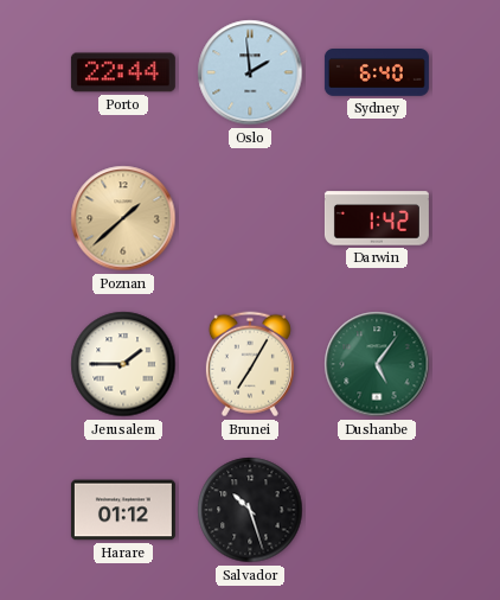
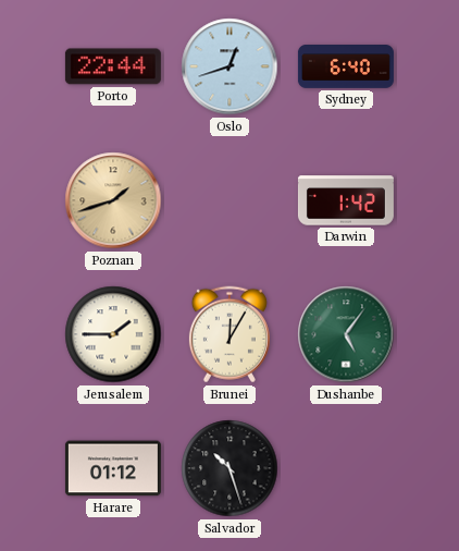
Oslo: 1:59 -> 12:42 (230, 66)
Poznan: 1:38 -> 1:42 (113, 200)
Brunei: 7:05 -> 12:05 (230, 334)
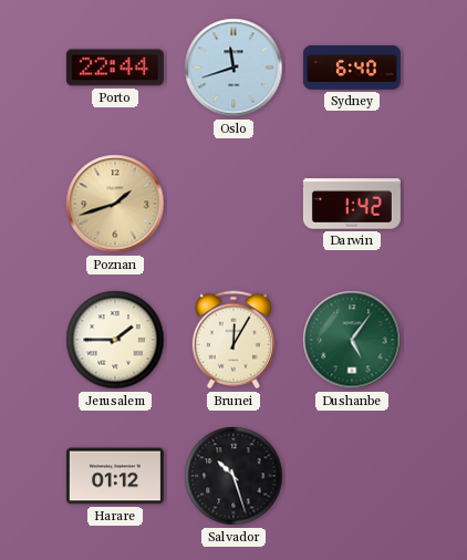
Oslo: 12:42 -> 11:42 (233, 68)
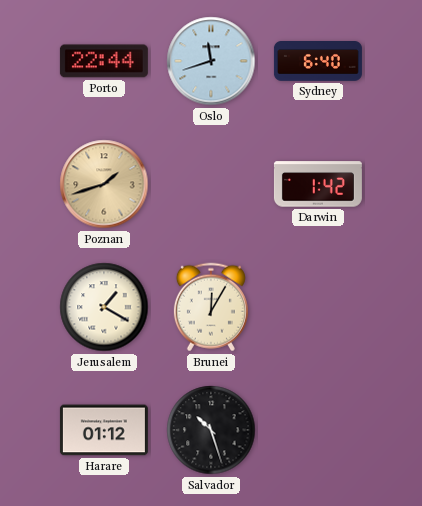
Jerusalem: 1:45 -> 1:20 (104, 307)
Dushanbe: 5:06 -> none (352, 340)
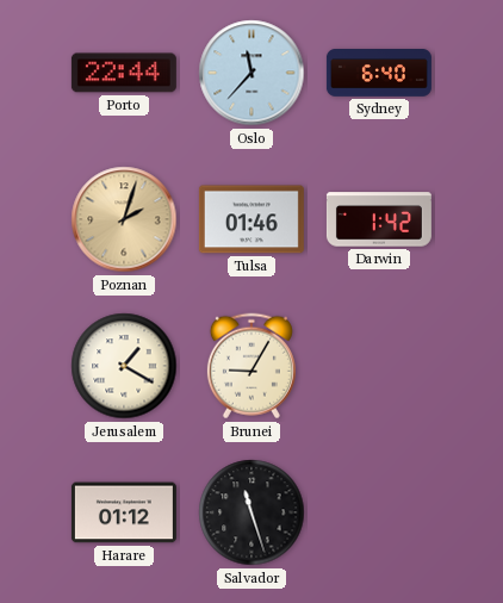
Oslo: 11:42 -> 11:37 (251, 73)
Poznan: 1:42 -> 2:03 (124, 219)
Tulsa: none -> 01:46 (251, 219)
Brunei: 12:05 -> 9:05 (251, 366)
Salvador: 10:27 -> 11:27 (251, 512)
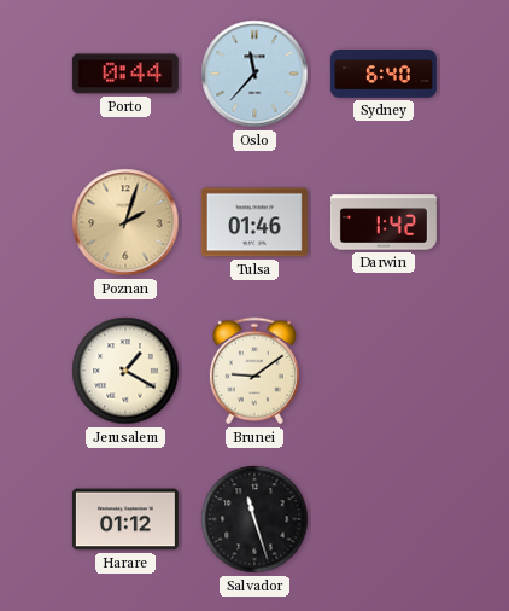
Porto: 22:44 -> 0:44 (125, 74)
Brunei: 9:05 -> 9:09 (255, 371)
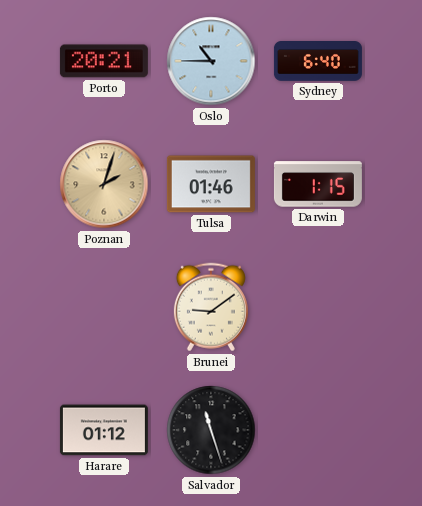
Porto: 0:44 -> 20:21 (104, 61)
Oslo: 11:37 -> 10:45 (211, 61)
Darwin: 1:42 -> 1:15 (318, 184)
Jerusalem: 1:20 -> none (125, 371)
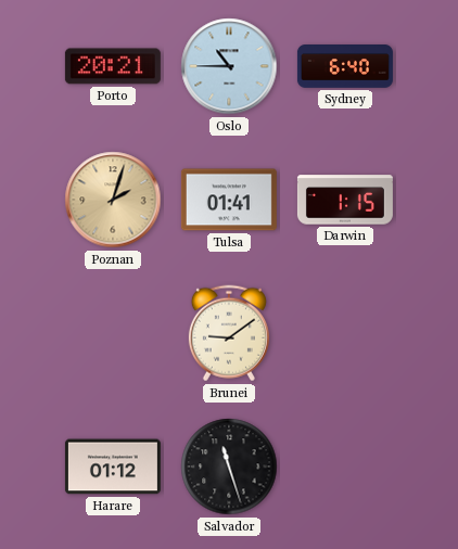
Tulsa: 01:46 -> 01:41 (229, 200)
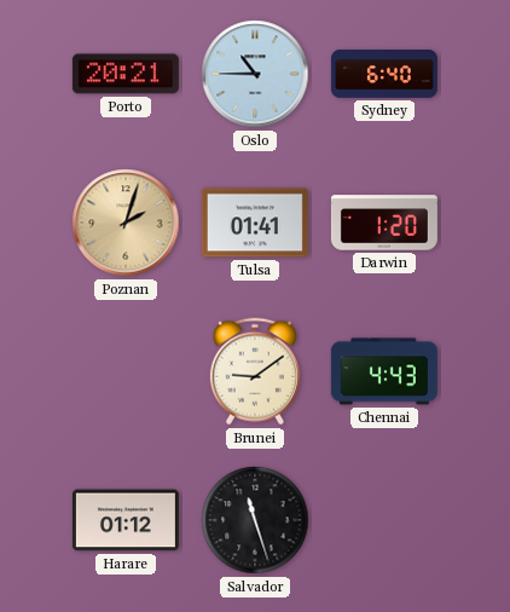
Darwin: 1:15 -> 1:20 (384, 223)
Chennai: none -> 4:43 (384, 371)
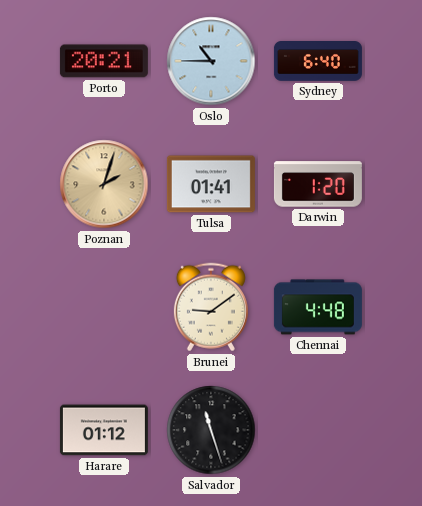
Chennai: 4:43 -> 4:48 (318, 307)
